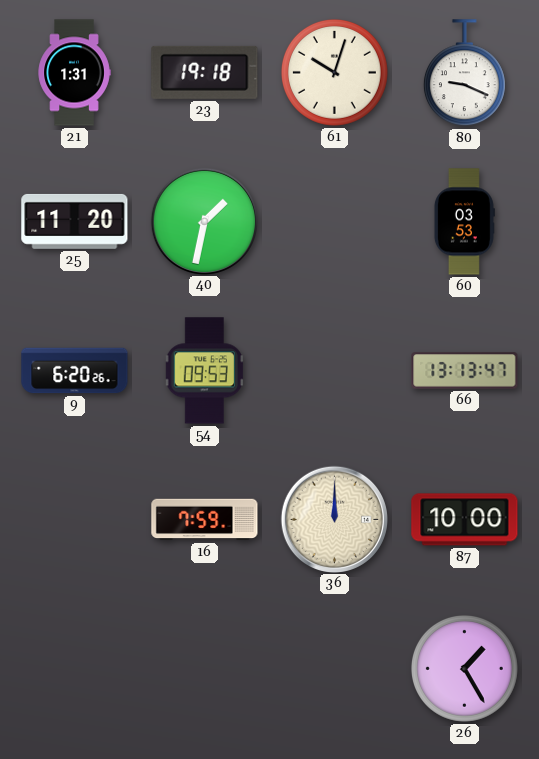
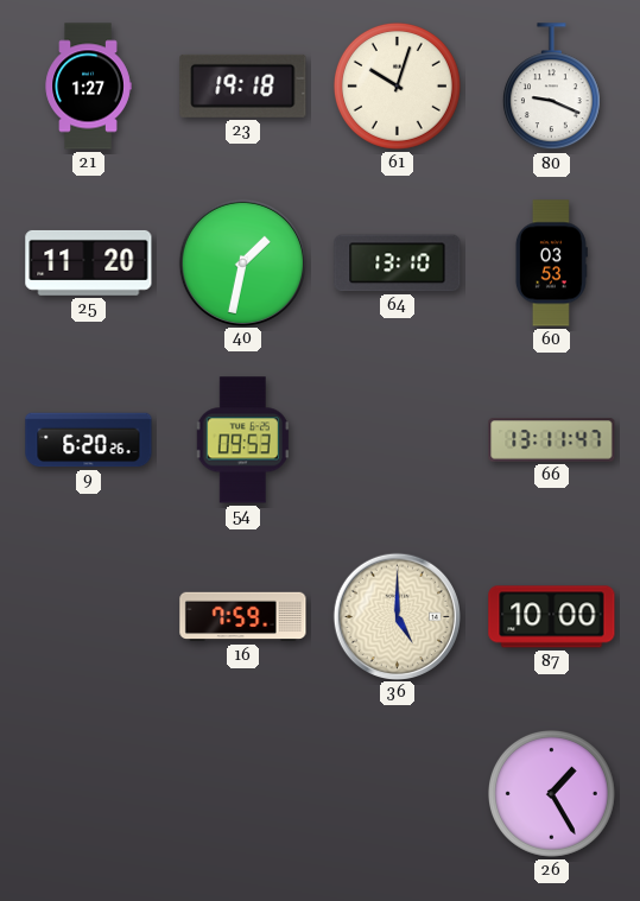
21: 1:31 -> 1:27 (88, 87)
64: none -> 13:10 (398, 264)
66: 13:13 -> 13:11 (552, 440)
36: 12:00 -> 5:00 (397, 616)
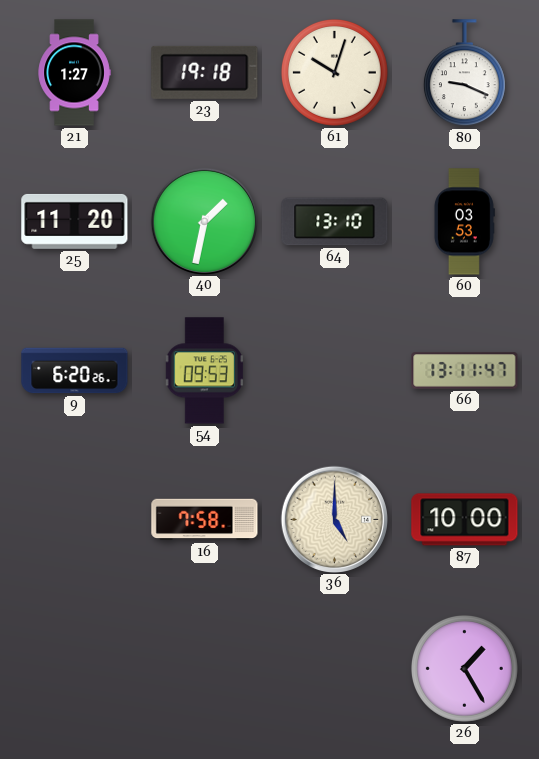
16: 7:59 -> 7:58 (205, 520)
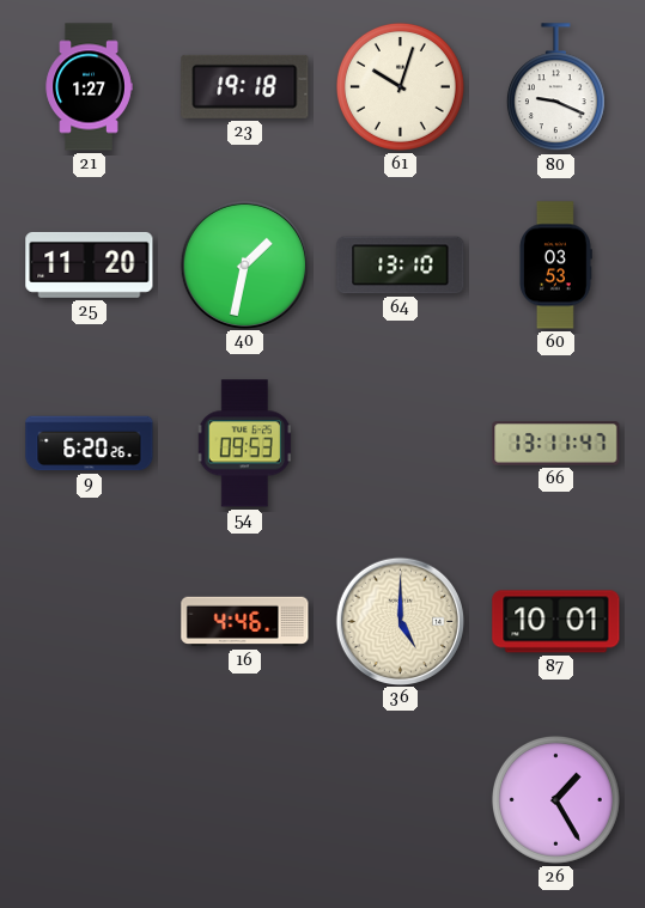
16: 7:58 -> 4:46 (245, 622)
87: 10:00 -> 10:01 (556, 622)
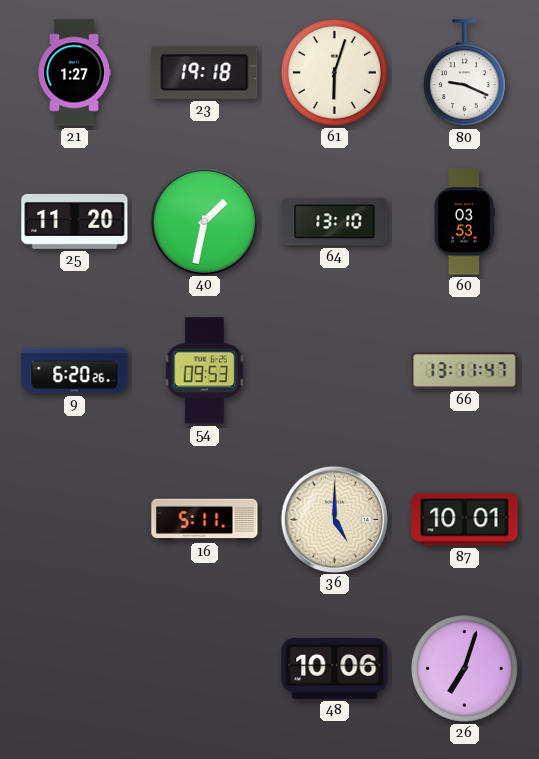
61: 10:03 -> 6:03 (334, 72)
16: 4:46 -> 5:11 (205, 520)
48: none -> 10:06 (335, 668)
26: 1:25 -> 7:03 (464, 668)
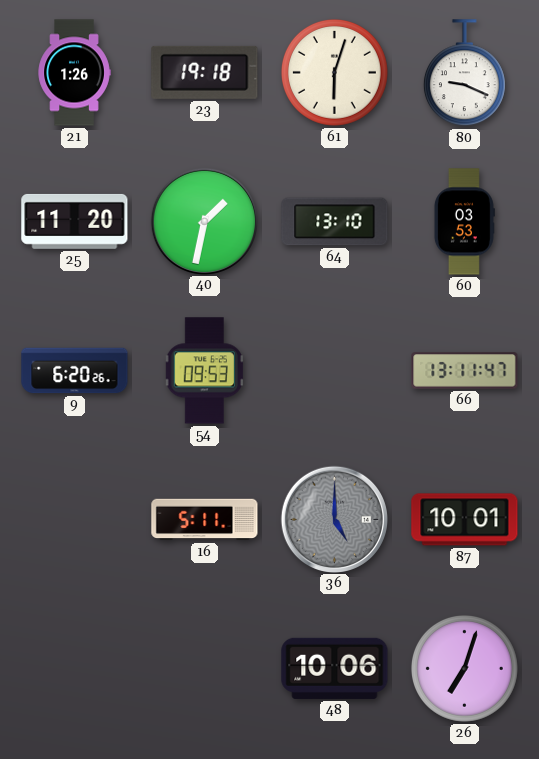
21: 1:27 -> 1:26 (74, 73)
36 dial: cream -> grey (334, 519)
